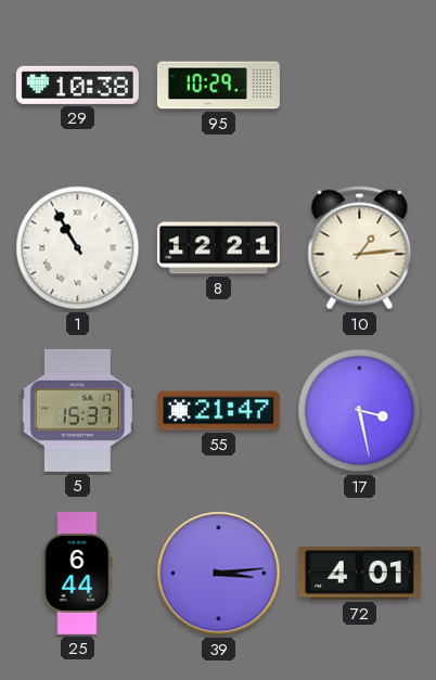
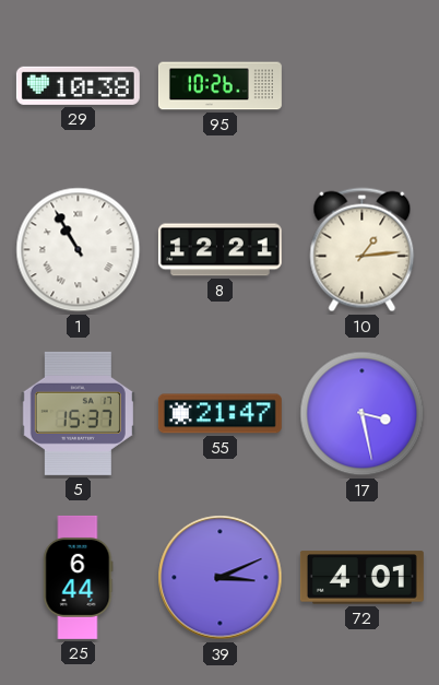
95: 10:29 -> 10:26 (220, 86)
39: 3:14 -> 3:11 (221, 578)
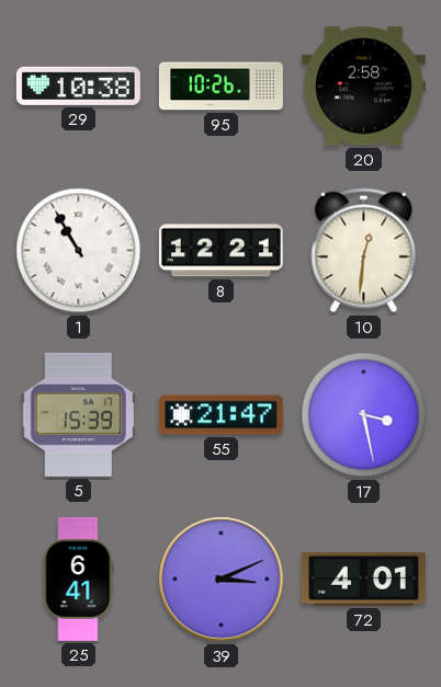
20: none -> 2:58 (363, 87)
10: 1:14 -> 12:31 (364, 251)
5: 15:37 -> 15:39 (78, 414)
25: 6:44 -> 6:41 (79, 579)
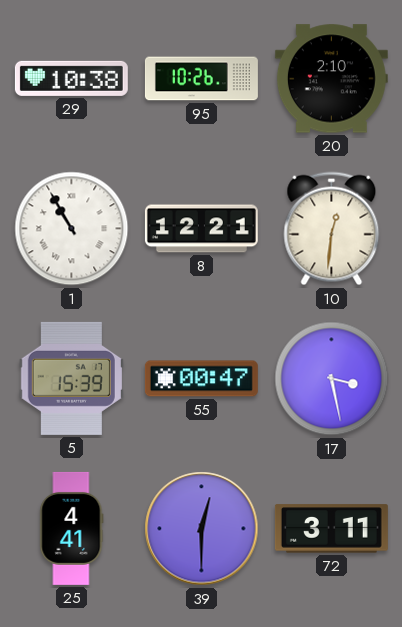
20: 2:58 -> 2:10 (331, 79)
55: 21:47 -> 00:47 (201, 379)
25: 6:41 -> 4:41 (72, 528)
39: 3:11 -> 12:30 (202, 529)
72: 4:01 -> 3:11 (331, 529)
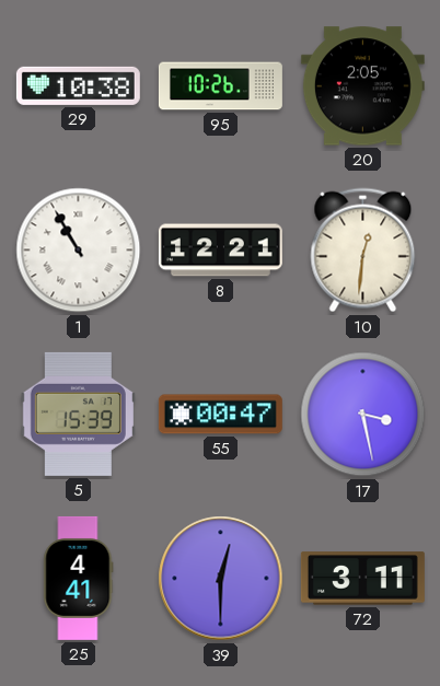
20: 2:10 -> 2:05 (362, 86)
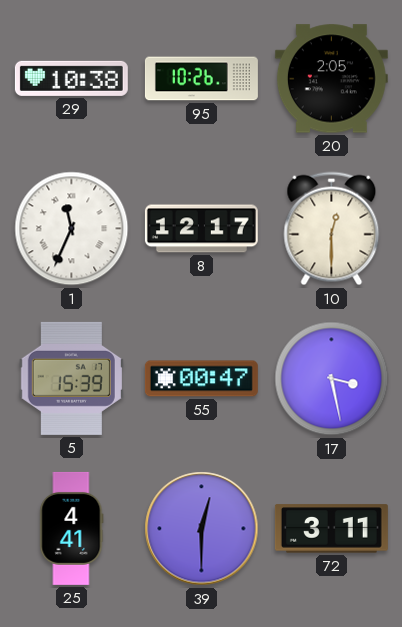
1: 10:55 -> 11:34 (72, 229)
8: 12:21 -> 12:17 (201, 229)
10: 12:31 -> 12:30 (332, 229)
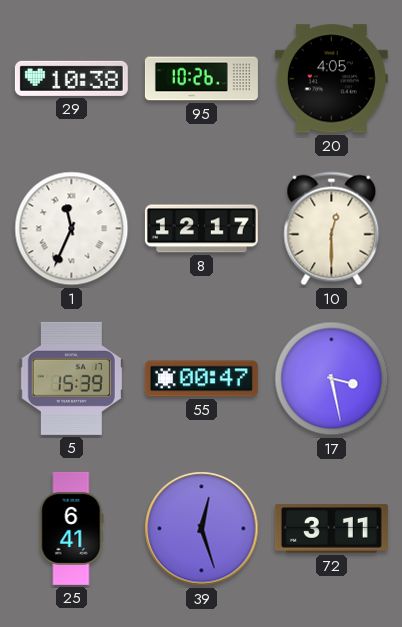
20: 2:05 -> 4:05 (331, 79)
25: 4:41 -> 6:41 (72, 528)
39: 12:30 -> 12:27 (202, 529)
